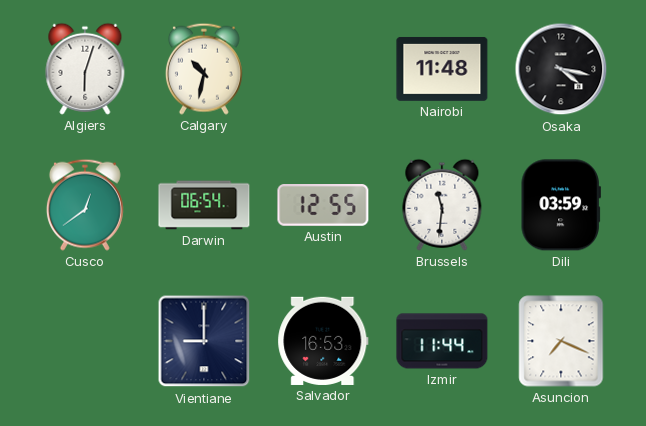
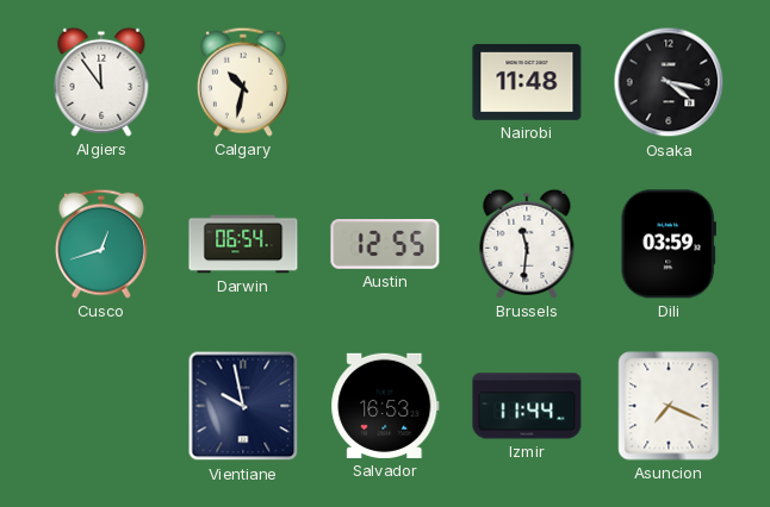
Algiers: 6:03 -> 11:54 (101, 82)
Cusco: 12:39 -> 12:42 (101, 244)
Vientiane: 9:00 -> 9:58 (243, 406)
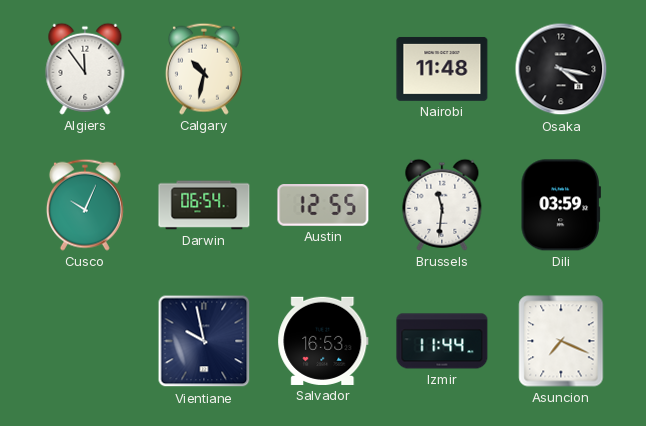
Cusco: 12:42 -> 10:04 (85, 205)
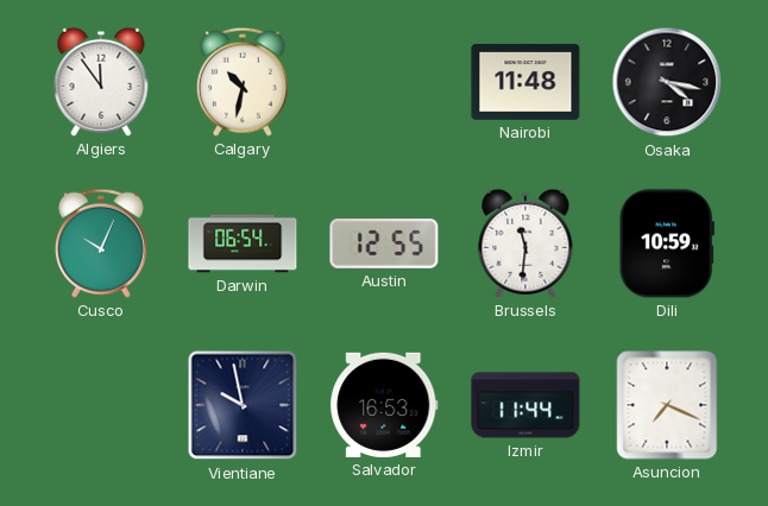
Dili: 03:59 -> 10:59 (667, 243)
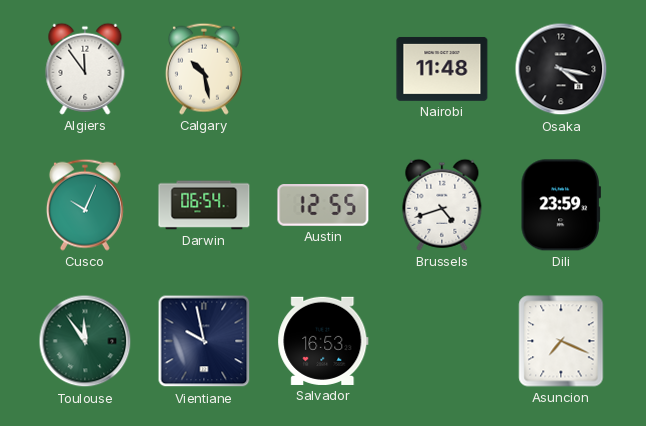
Calgary: 10:32 -> 10:28 (204, 69)
Brussels: 11:31 -> 4:42 (442, 205)
Dili: 10:59 -> 23:59 (561, 205)
Toulouse: none -> 11:54 (85, 341)
Izmir: 11:44 -> none (525, 405)
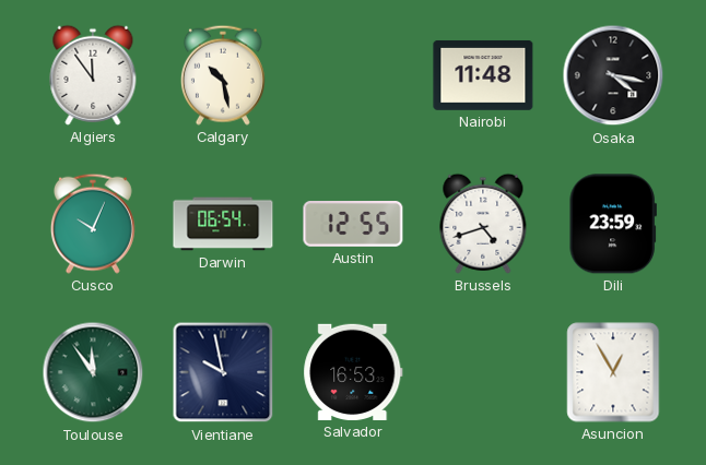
Asuncion: 7:19 -> 12:55 (613, 372)
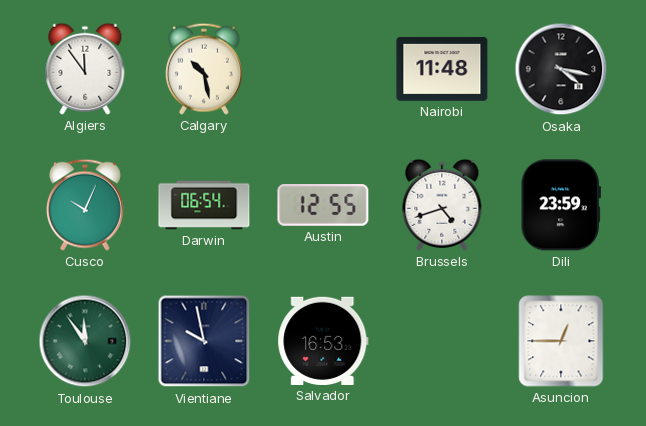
Asuncion: 12:55 -> 12:45 (561, 341)
